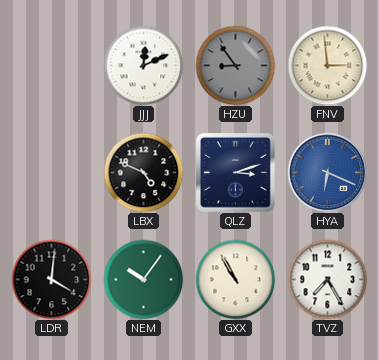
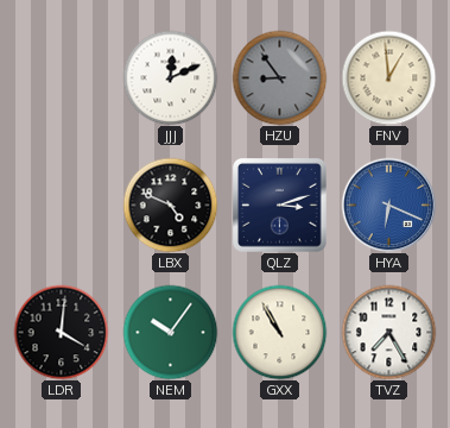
FNV: 2:59 -> 12:59 (388, 77)
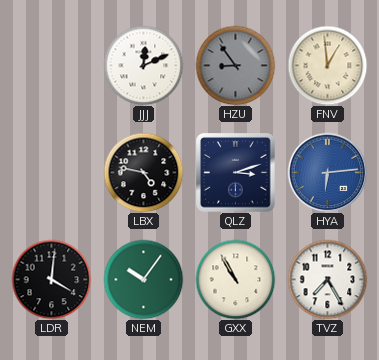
LBX: 4:49 -> 4:47 (143, 172)
HYA: 6:19 -> 6:14 (327, 172)
